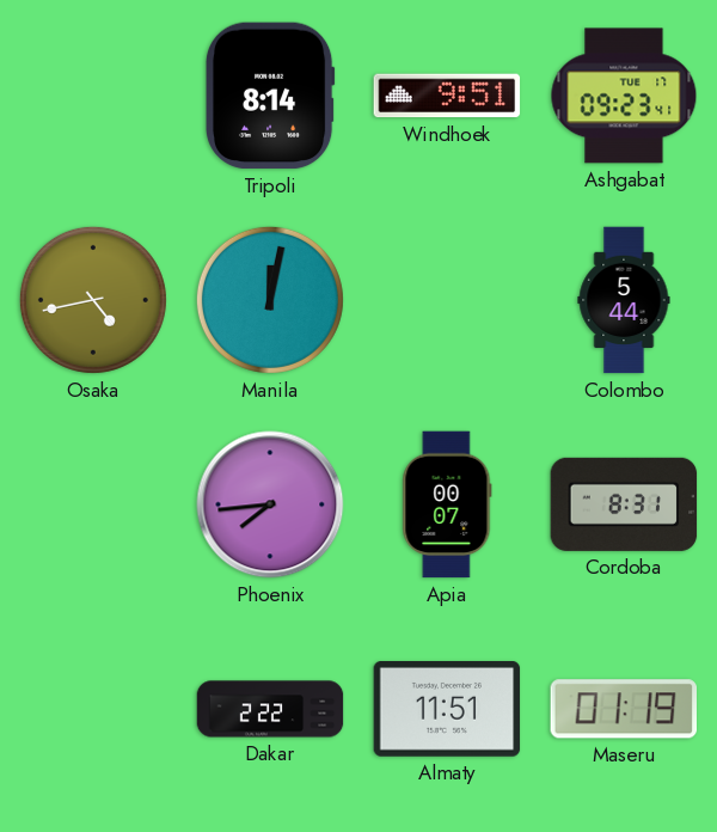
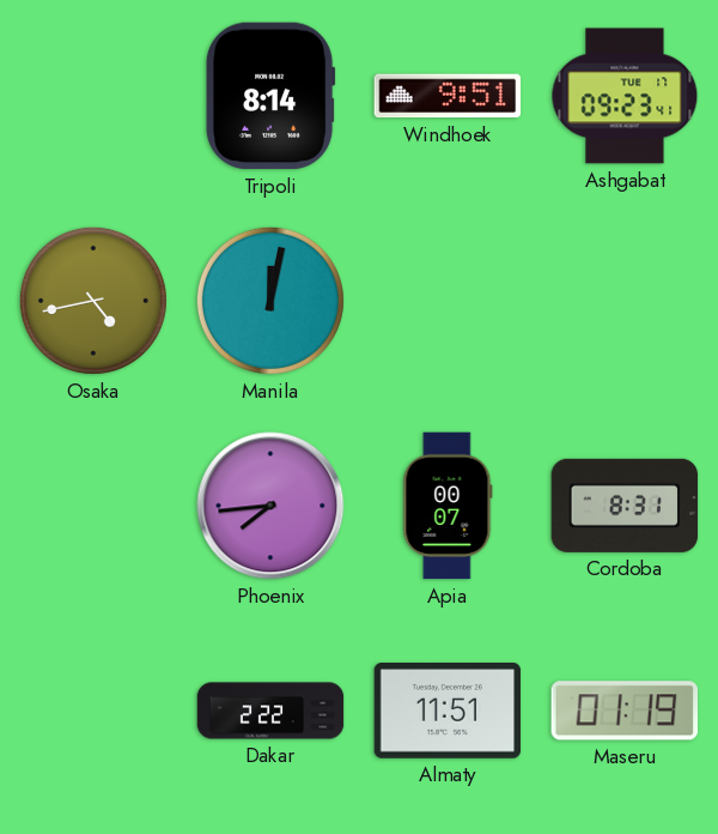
Colombo: 5:44 -> none (624, 300)
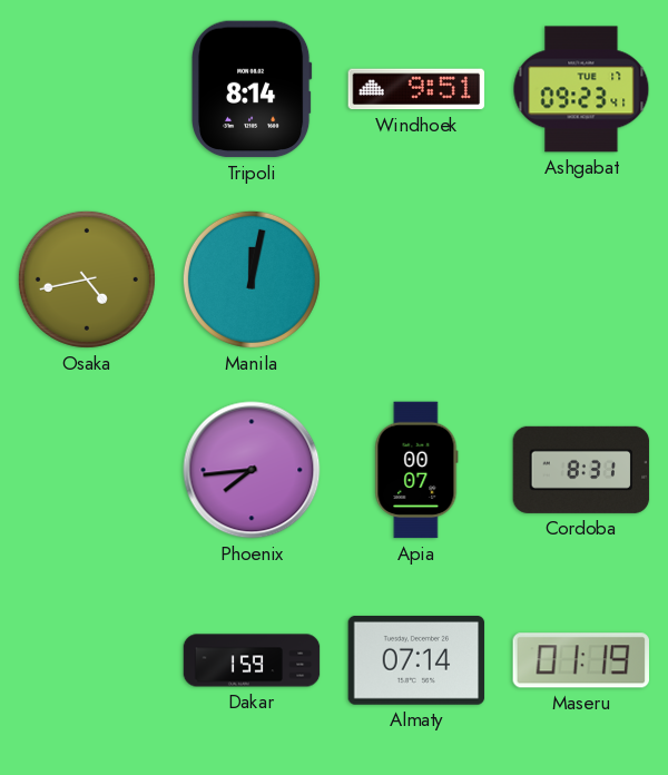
Dakar: 2:22 -> 1:59 (252, 660)
Almaty: 11:51 -> 07:14 (416, 661)
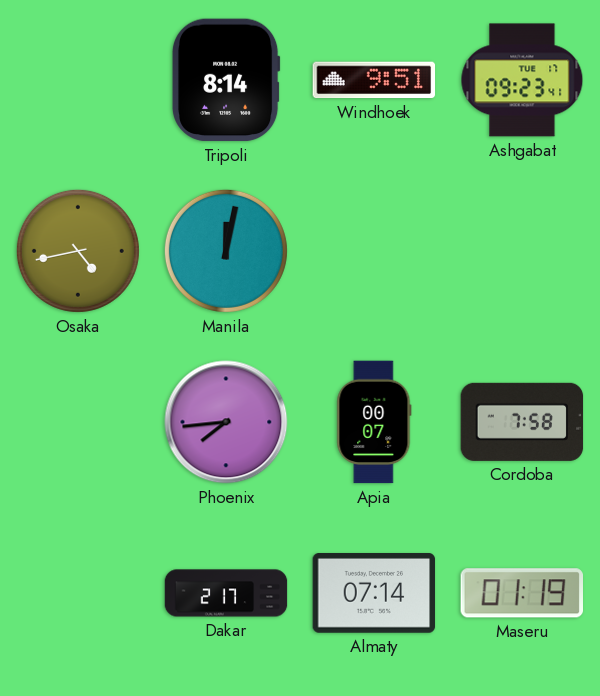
Cordoba: 8:31 -> 7:58 (522, 422)
Dakar: 1:59 -> 2:17 (226, 593)
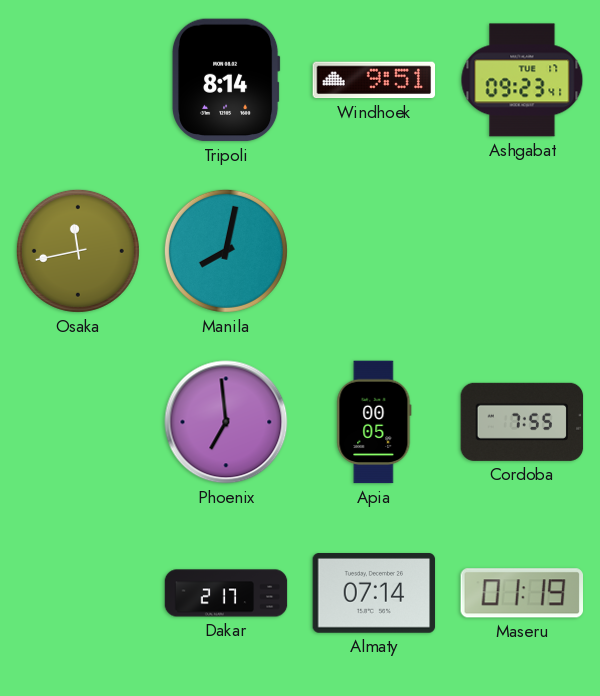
Osaka: 4:43 -> 11:43 (78, 251)
Manila: 12:02 -> 8:02 (226, 251)
Phoenix: 7:44 -> 6:59 (226, 422)
Apia: 00:07 -> 00:05 (374, 422)
Cordoba: 7:58 -> 7:55 (522, 422)
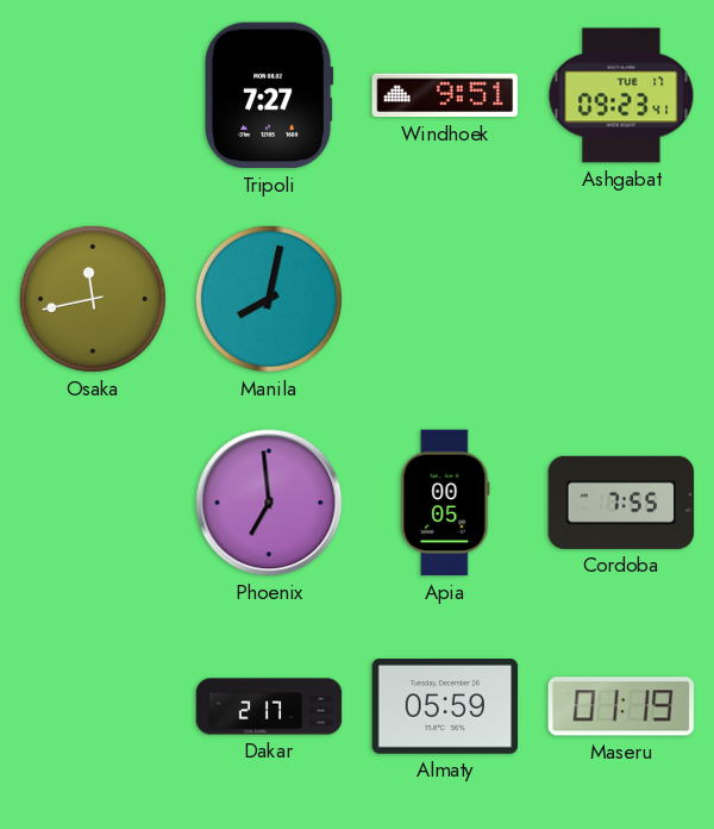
Tripoli: 8:14 -> 7:27 (269, 95)
Almaty: 07:14 -> 05:59 (445, 708)
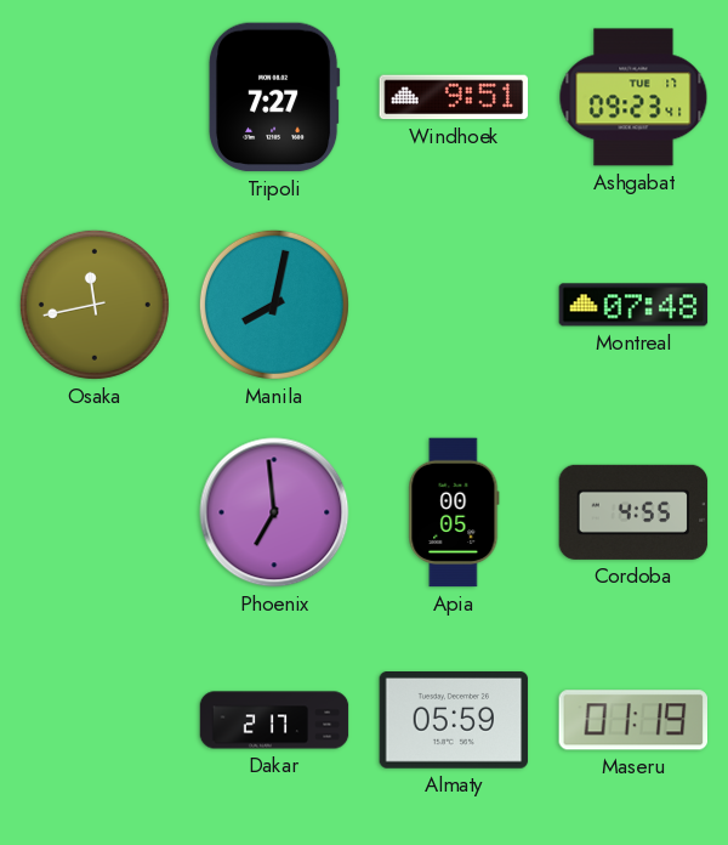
Montreal: none -> 07:48 (633, 305)
Cordoba: 7:55 -> 4:55 (633, 512)
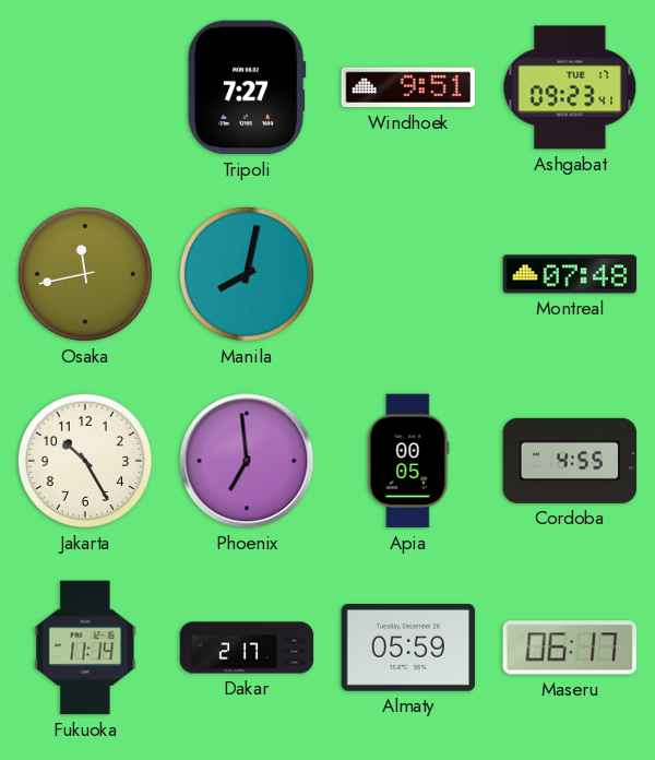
Jakarta: none -> 10:25 (85, 461)
Fukuoka: none -> 11:14 (85, 648)
Maseru: 01:19 -> 06:17 (569, 648)
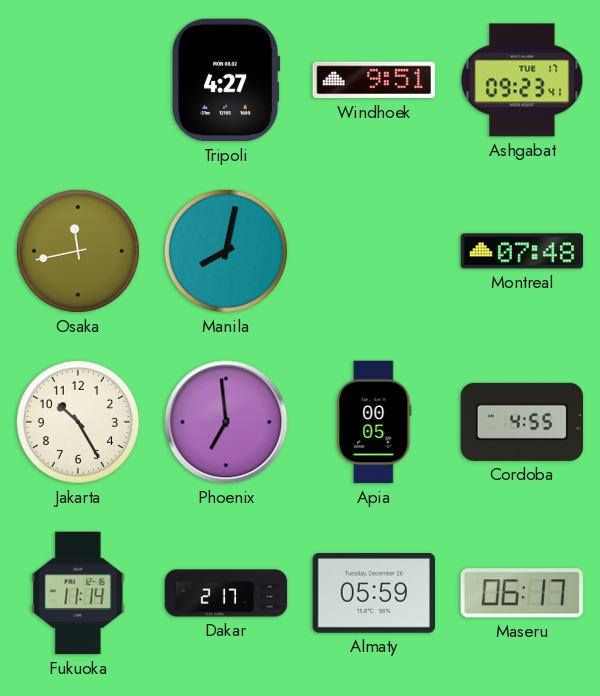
Tripoli: 7:27 -> 4:27 (226, 80)
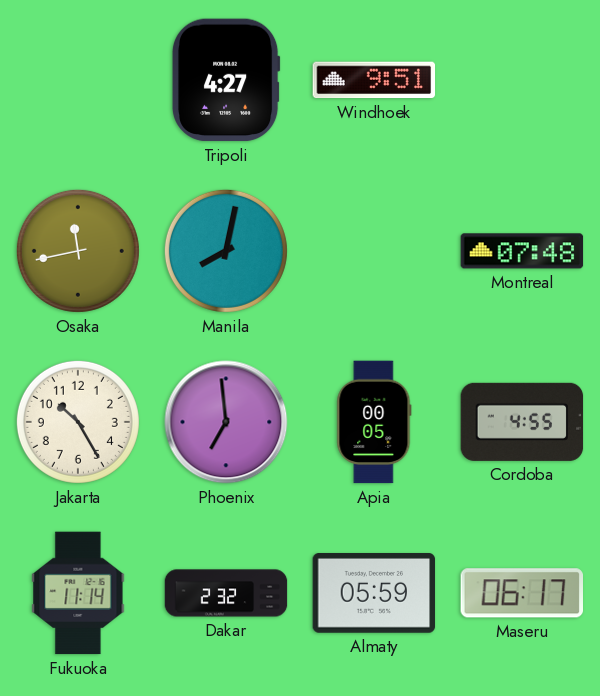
Ashgabat: 09:23 -> none (522, 80)
Dakar: 2:17 -> 2:32 (226, 593)
